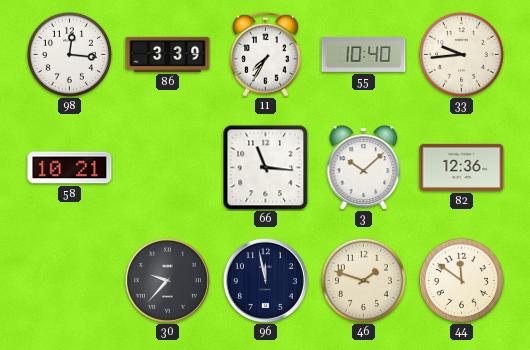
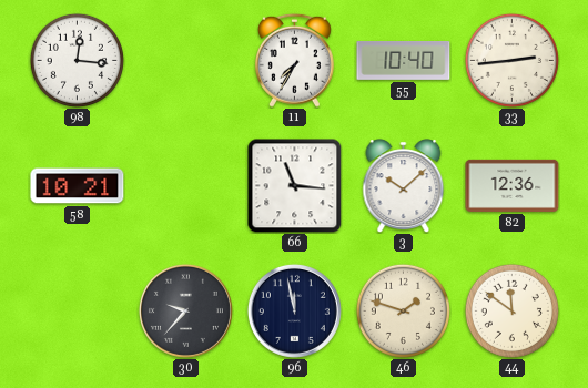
86: 3:39 -> none (168, 54)
33: 9:44 -> 2:44 (511, 60)
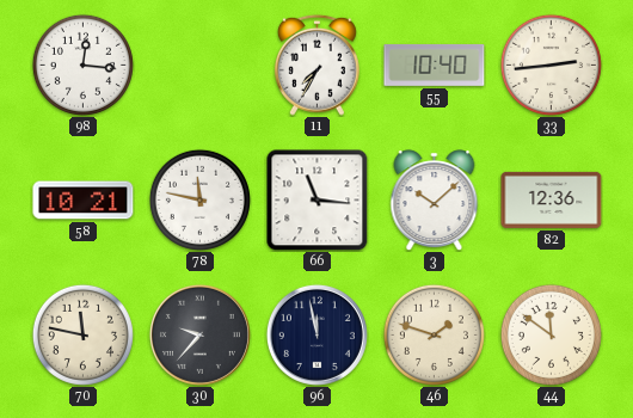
78: none -> 11:47 (199, 199)
70: none -> 11:47 (82, 334)
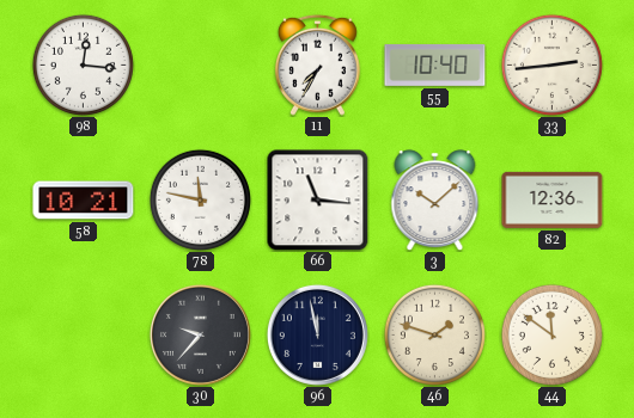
70: 11:47 -> none (82, 334)
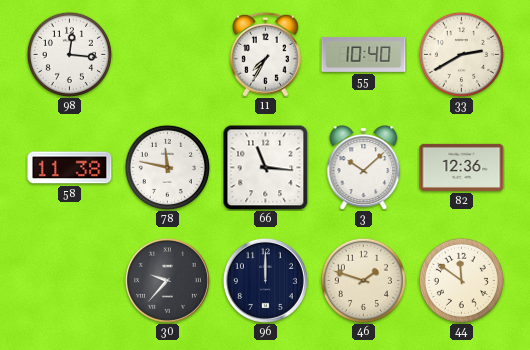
33: 2:44 -> 2:40 (461, 54)
58: 10:21 -> 11:38 (70, 168)
96: 11:58 -> 12:00 (265, 280)
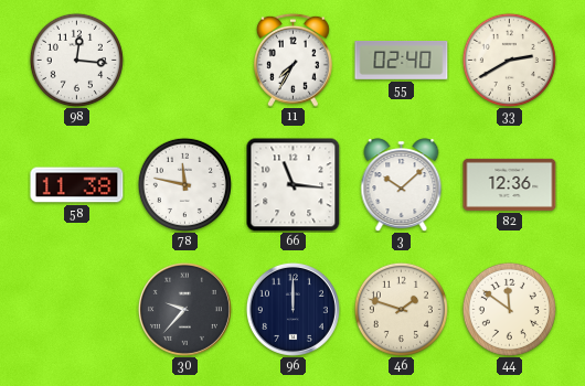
55: 10:40 -> 02:40 (402, 60)
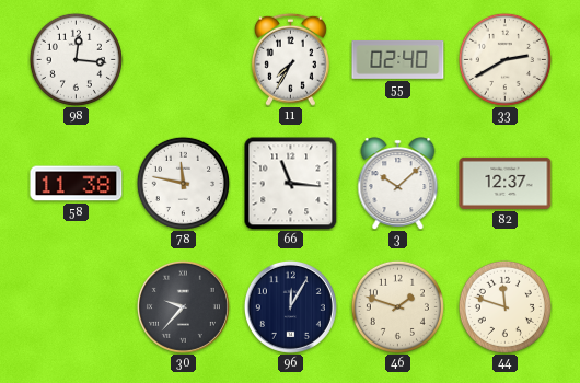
82: 12:36 -> 12:37 (506, 183)
96: 12:00 -> 12:05 (290, 306)
44: 11:51 -> 11:48 (504, 306)
